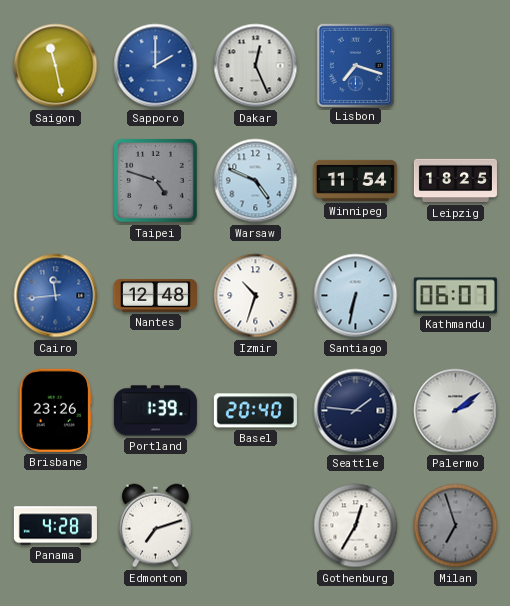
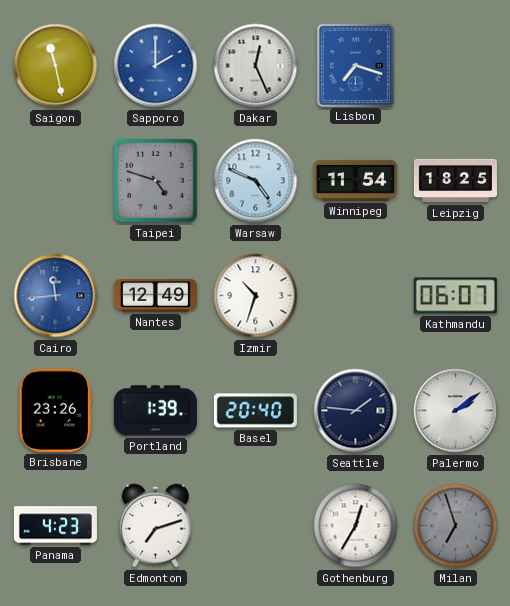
Nantes: 12:48 -> 12:49 (155, 296)
Santiago: 6:32 -> none (356, 296)
Panama: 4:28 -> 4:23 (55, 526)
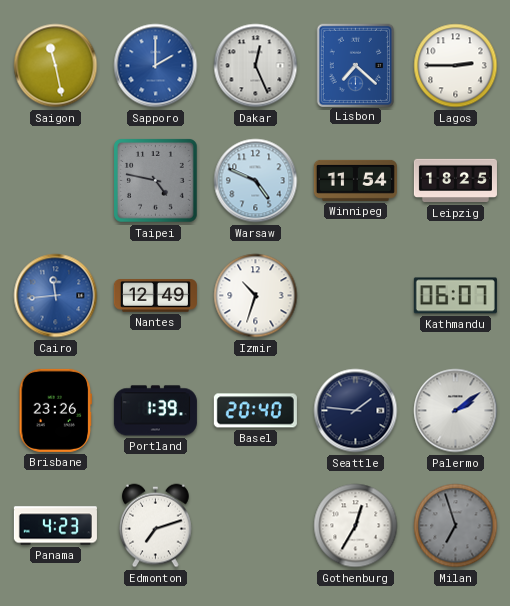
Lisbon: 7:18 -> 7:22 (355, 65)
Lagos: none -> 2:45 (456, 66)
Taipei: 4:48 -> 4:47 (156, 181)
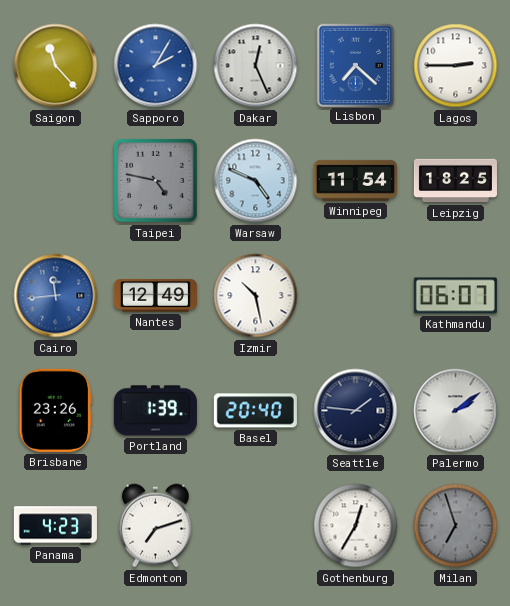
Saigon: 11:28 -> 11:23 (56, 66)
Sapporo: 2:00 -> 2:05 (156, 66)
Izmir: 10:33 -> 10:28 (256, 296)
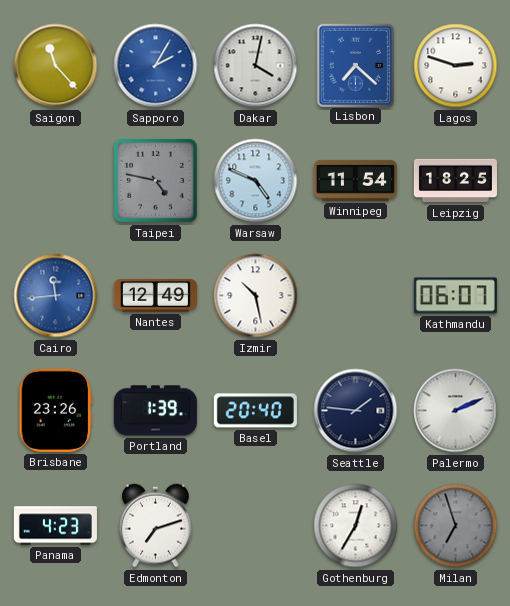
Dakar: 12:26 -> 4:02 (256, 66)
Lagos: 2:45 -> 2:48 (456, 66)
Palermo: 2:09 -> 2:11 (456, 411)
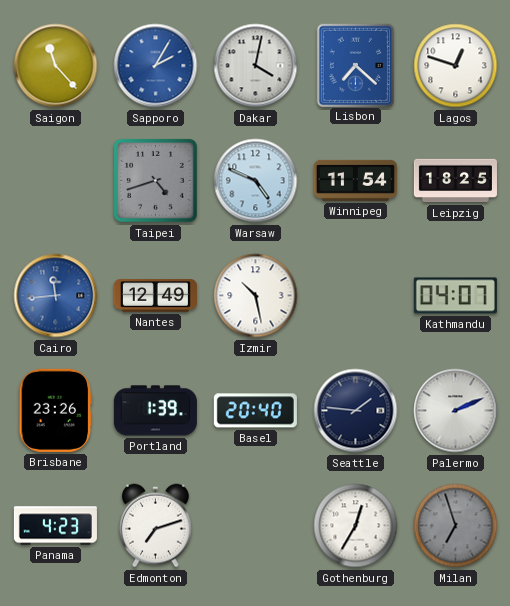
Lagos: 2:48 -> 12:48 (456, 66)
Taipei: 4:47 -> 4:42 (156, 181)
Kathmandu: 06:07 -> 04:07 (455, 296)
